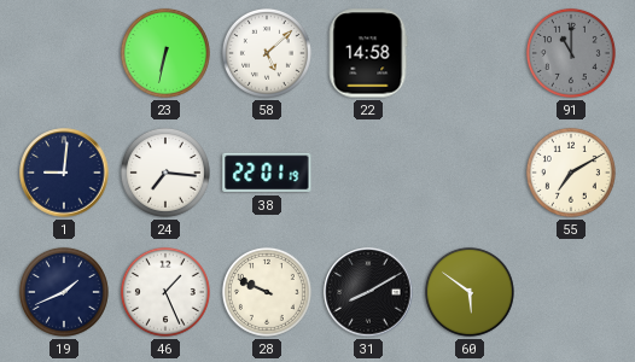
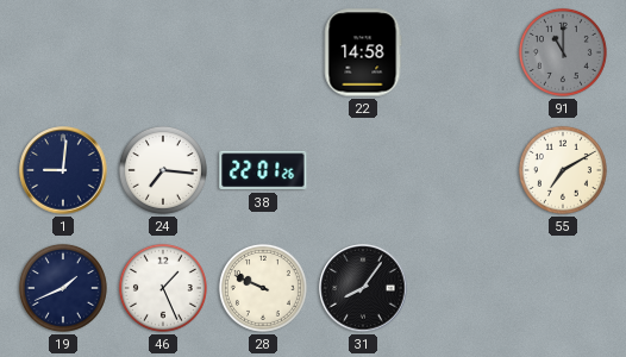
23: 6:32 -> none (165, 53)
58: 5:08 -> none (267, 53)
38: 22:01:19 -> 22:01:26 (263, 170)
31: 8:10 -> 8:06 (363, 288)
60: 5:51 -> none (470, 292)
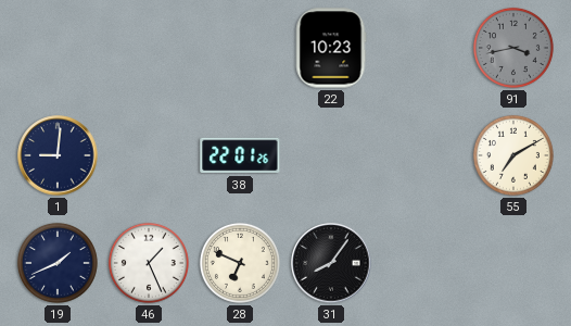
22: 14:58 -> 10:23 (331, 48)
91: 11:00 -> 3:43 (513, 48)
24: 7:16 -> none (163, 170)
28: 9:49 -> 6:49 (240, 263)
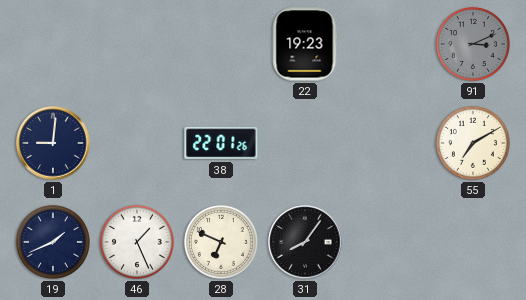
22: 10:23 -> 19:23 (305, 44)
91: 3:43 -> 3:11 (473, 44)
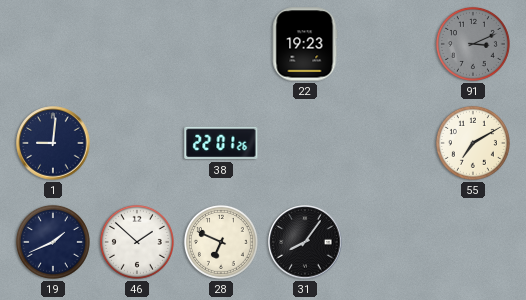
46: 1:26 -> 1:52 (137, 242)
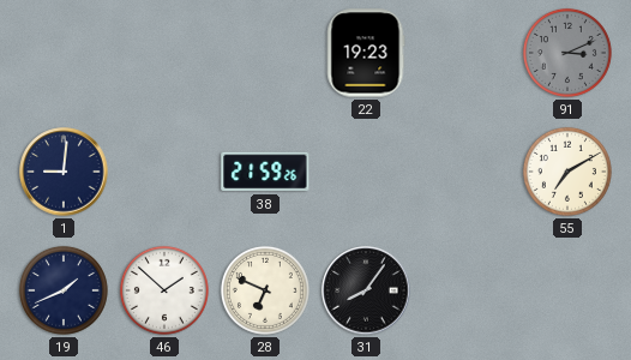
38: 22:01 -> 21:59 (265, 172)
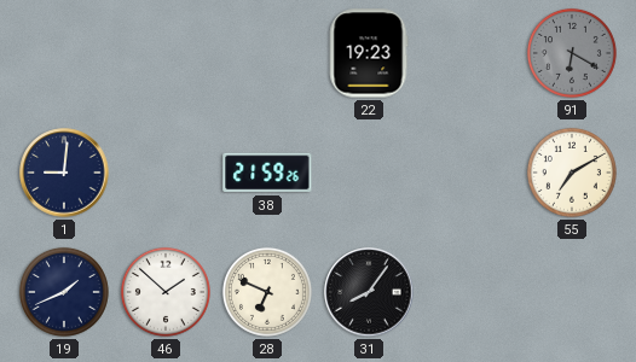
91: 3:11 -> 6:20 (572, 53)
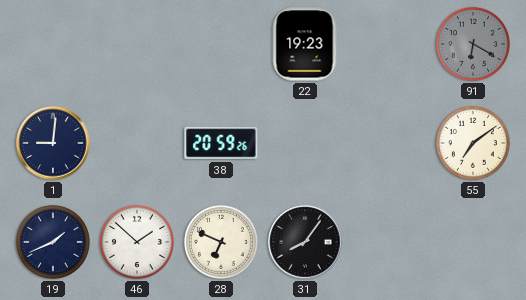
38: 21:59 -> 20:59 (221, 143)
55: 7:10 -> 7:09 (473, 143)
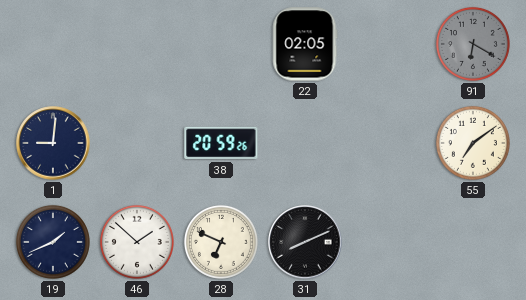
22: 19:23 -> 02:05 (305, 44)
31: 8:06 -> 8:11 (305, 242)
